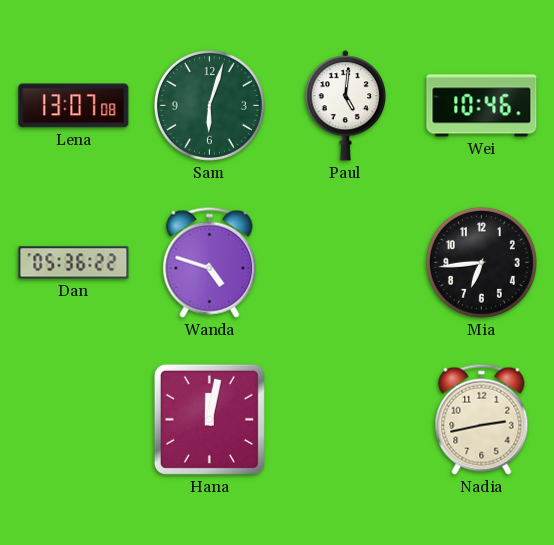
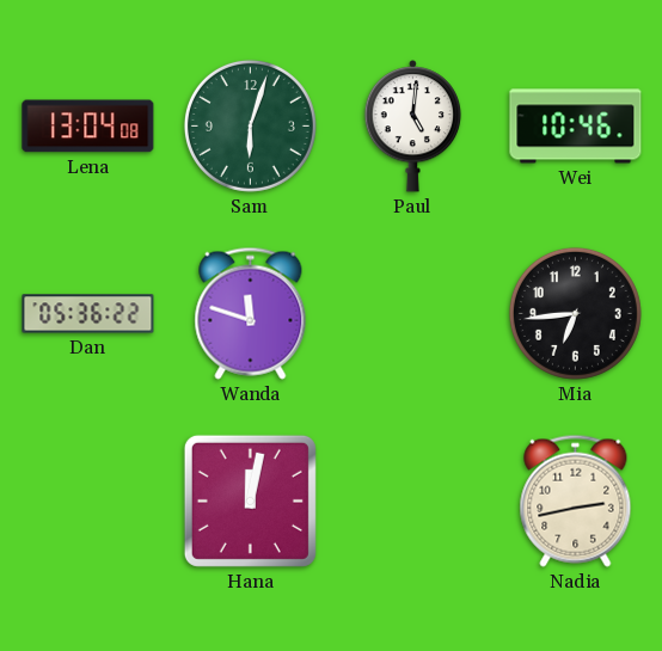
Lena: 13:07 -> 13:04 (88, 127)
Wanda: 4:48 -> 11:48 (251, 313)
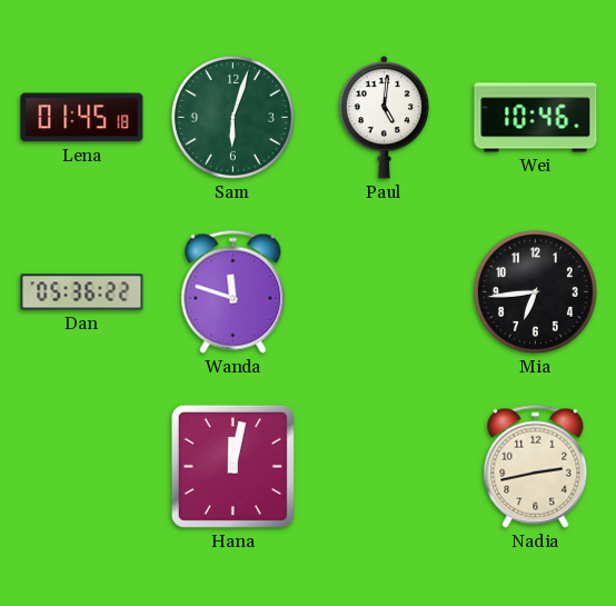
Lena: 13:04 -> 01:45 (82, 118)
